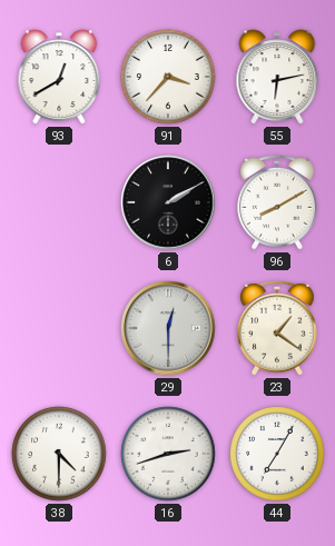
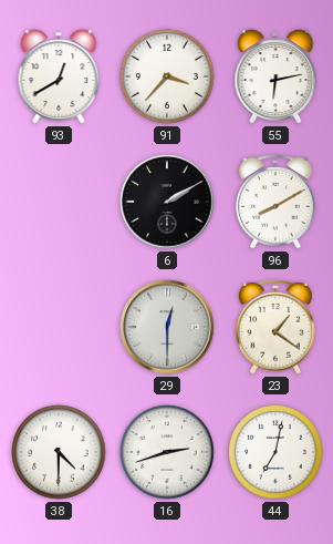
44: 7:05 -> 7:02 (275, 452)
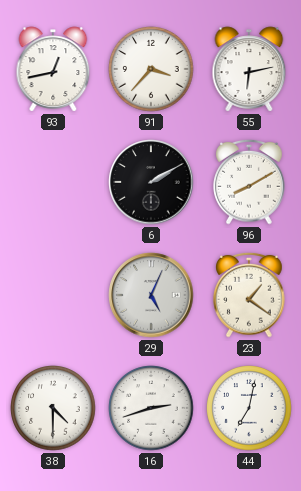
93: 12:40 -> 12:43 (53, 69)
29: 12:30 -> 5:04 (151, 295)
